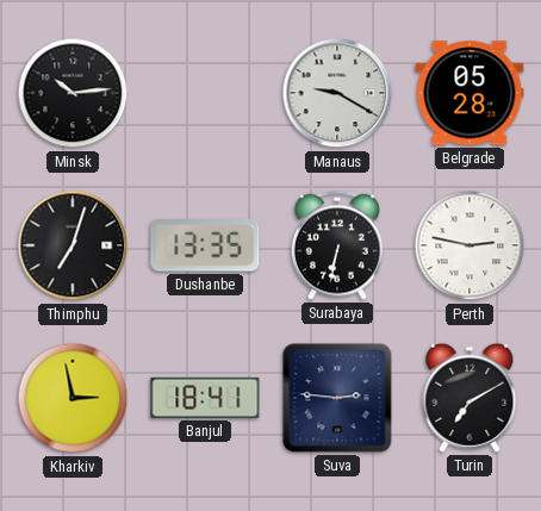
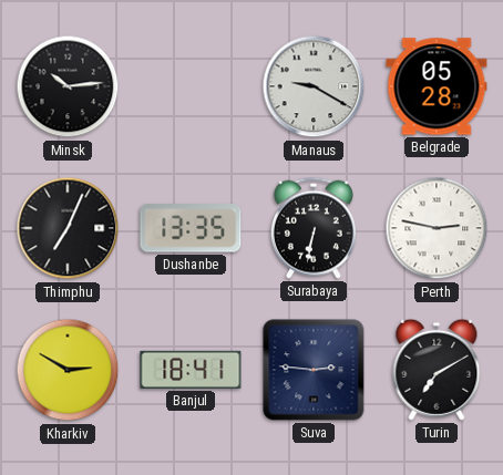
Thimphu: 7:03 -> 7:04 (68, 228)
Kharkiv: 2:58 -> 2:50 (68, 370)
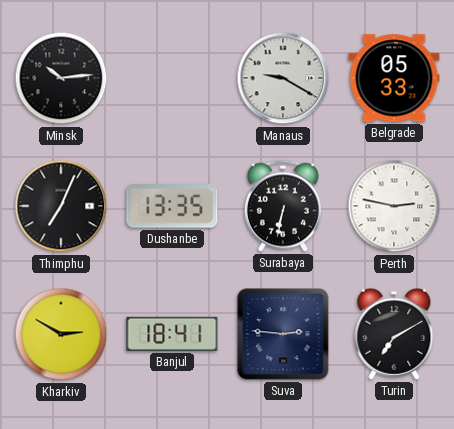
Belgrade: 05:28 -> 05:33 (394, 78)
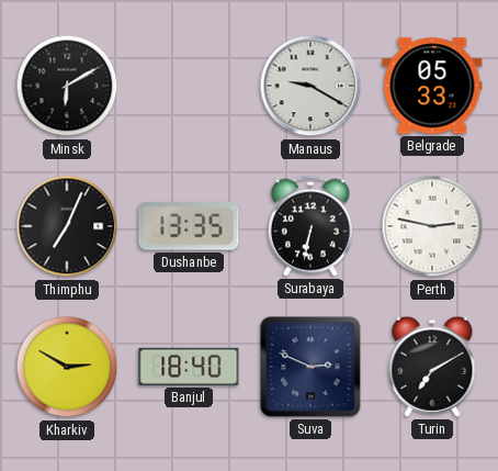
Minsk: 10:14 -> 6:10 (67, 86)
Banjul: 18:41 -> 18:40 (189, 367)
Suva: 2:46 -> 2:49 (310, 367)
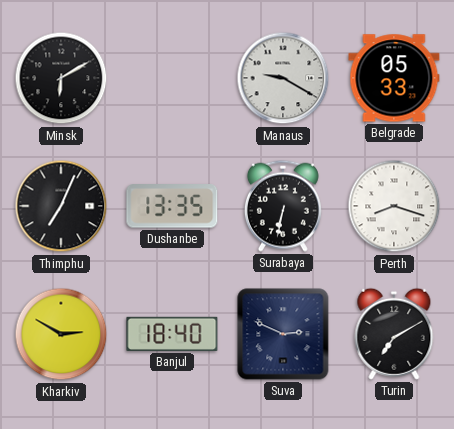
Perth: 2:47 -> 8:18 (394, 206)
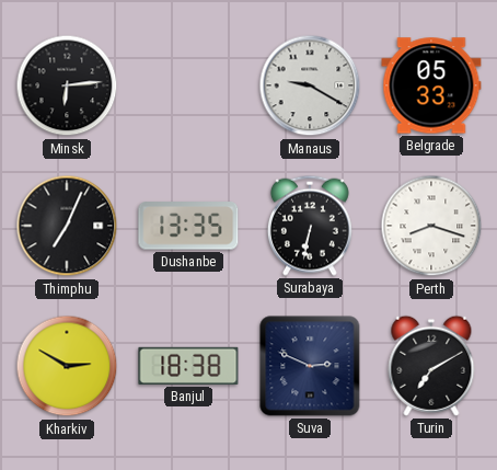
Minsk: 6:10 -> 6:14 (67, 85)
Banjul: 18:40 -> 18:38 (188, 366)
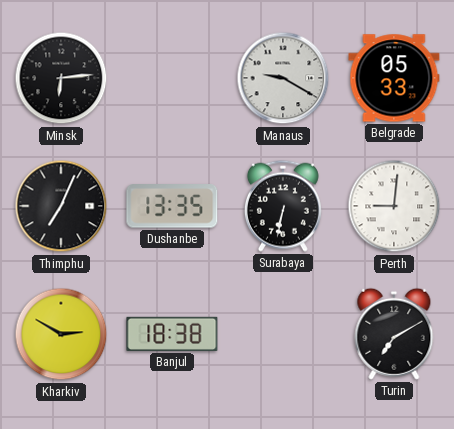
Perth: 8:18 -> 9:01 (394, 206)
Suva: 2:49 -> none (310, 366)
